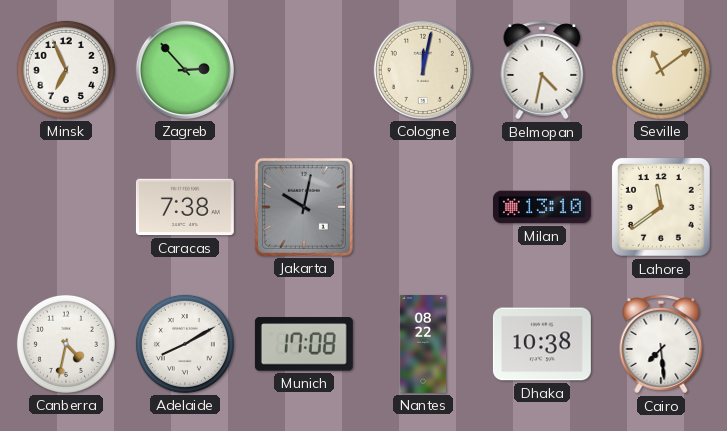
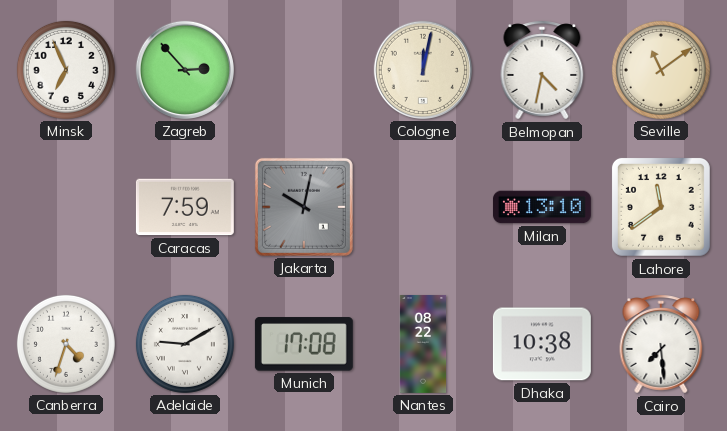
Caracas: 7:38 -> 7:59 (185, 207)
Canberra: 4:32 -> 4:33 (66, 344)
Adelaide: 8:10 -> 9:10 (185, 344)
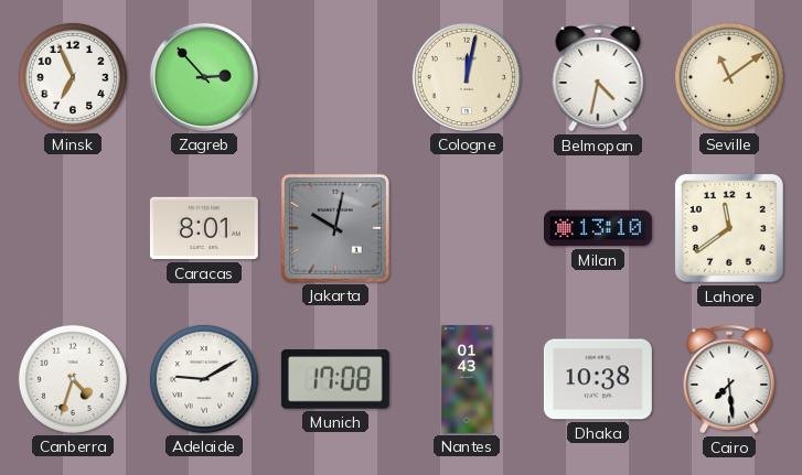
Caracas: 7:59 -> 8:01 (204, 228)
Nantes: 08:22 -> 01:43 (467, 379)
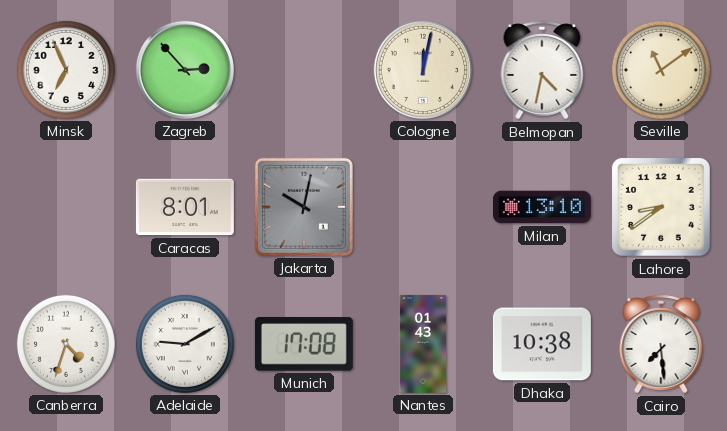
Lahore: 11:39 -> 8:39 (661, 207)
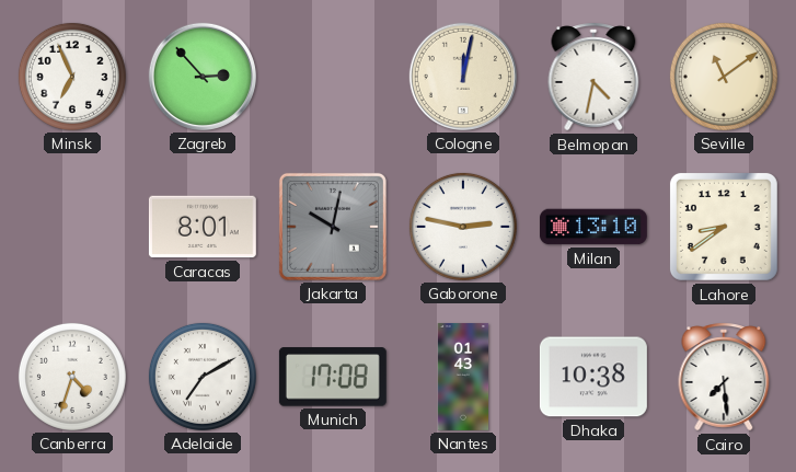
Gaborone: none -> 2:47 (463, 227)
Adelaide: 9:10 -> 7:10 (203, 377)
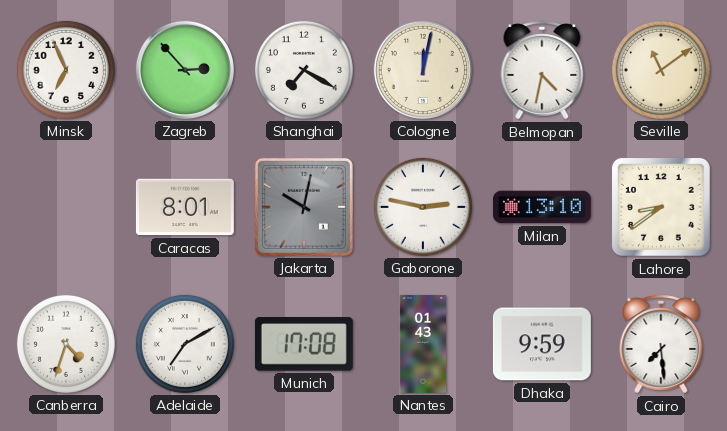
Shanghai: none -> 7:20 (304, 70)
Dhaka: 10:38 -> 9:59 (542, 344)
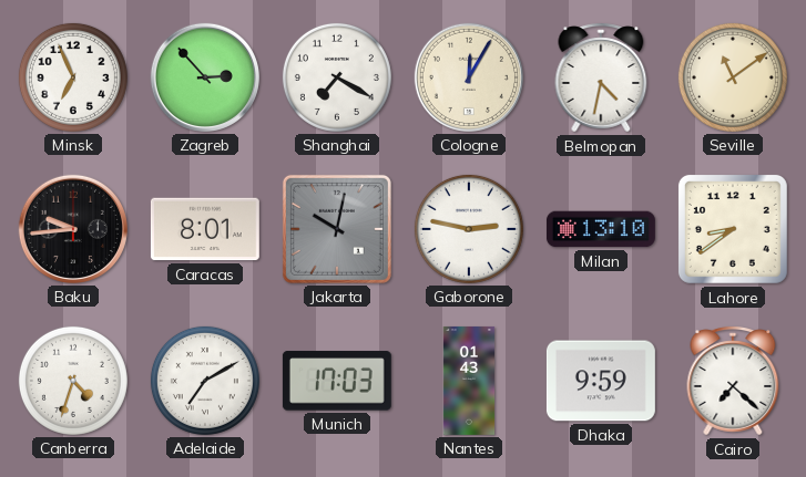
Cologne: 12:02 -> 12:05 (469, 77)
Baku: none -> 9:44 (73, 229)
Munich: 17:08 -> 17:03 (337, 381)
Cairo: 7:29 -> 7:22 (733, 381)
